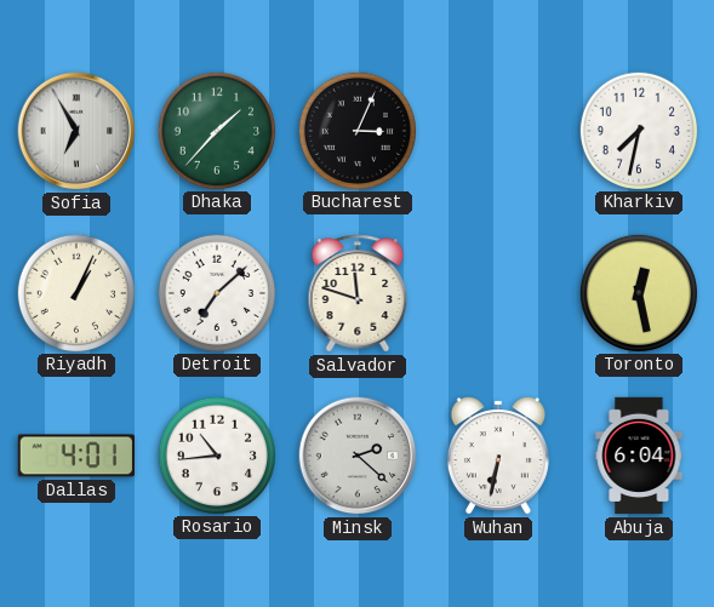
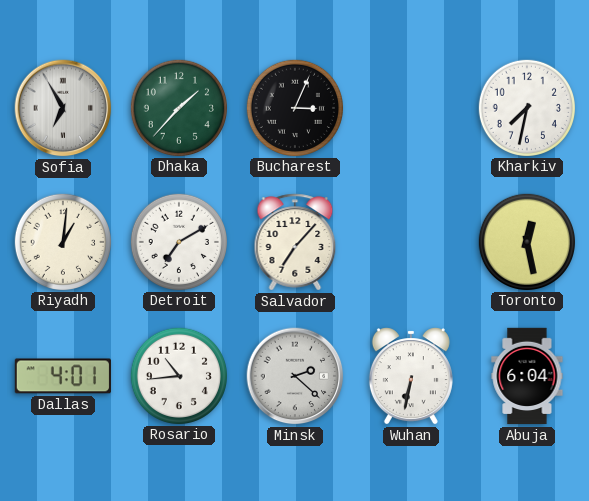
Riyadh: 1:04 -> 1:01 (62, 241)
Detroit: 7:08 -> 7:10 (178, 241)
Salvador: 11:48 -> 7:07 (295, 242)
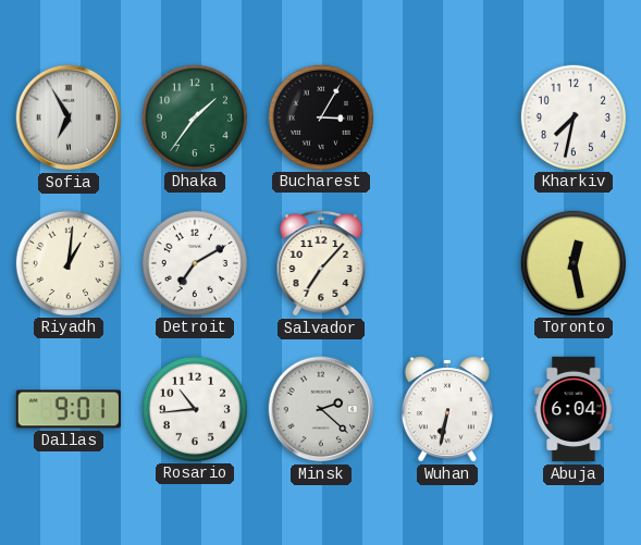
Dhaka: 1:37 -> 1:36 (194, 116)
Bucharest: 3:04 -> 3:05 (320, 116)
Dallas: 4:01 -> 9:01 (67, 409)
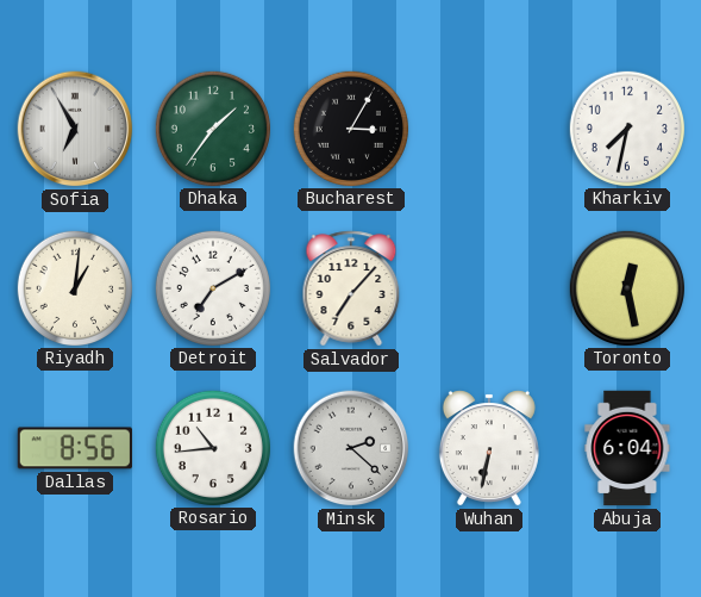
Dallas: 9:01 -> 8:56 (74, 448)
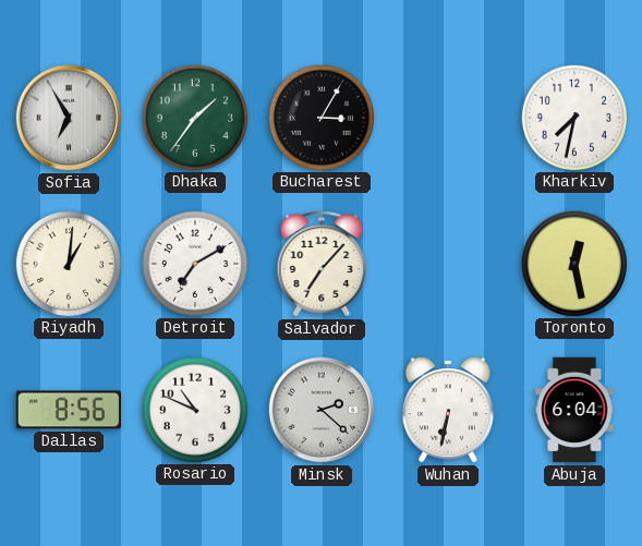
Rosario: 10:44 -> 10:49 (194, 409)
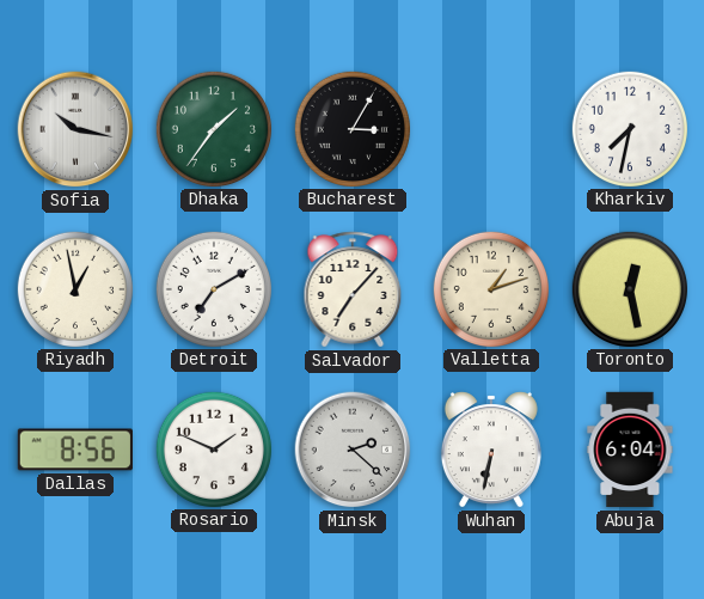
Sofia: 6:55 -> 10:17 (75, 129)
Riyadh: 1:01 -> 12:58 (74, 288)
Valletta: none -> 1:12 (490, 288)
Rosario: 10:49 -> 1:49 (213, 448)
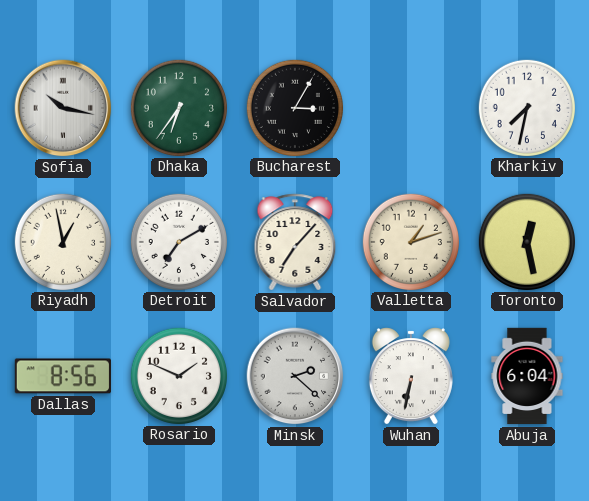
Dhaka: 1:36 -> 6:36 (178, 107)
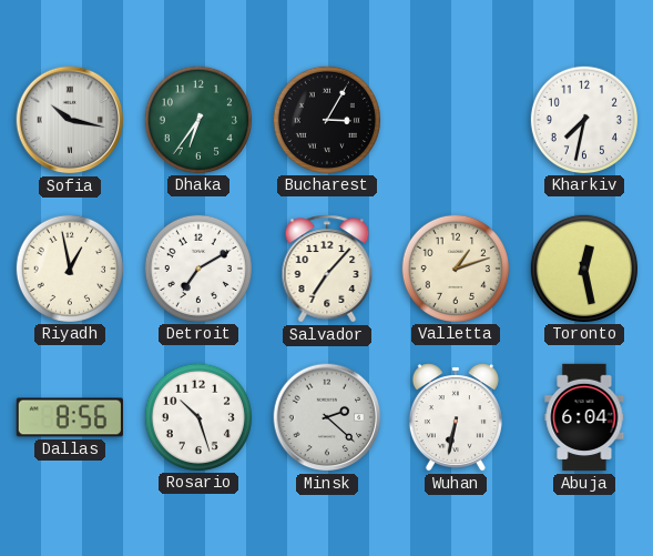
Rosario: 1:49 -> 10:27 (197, 416)
